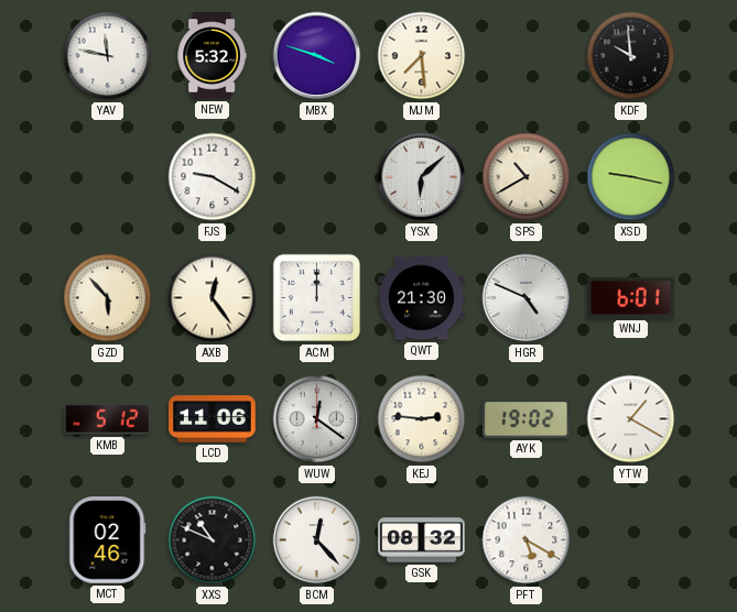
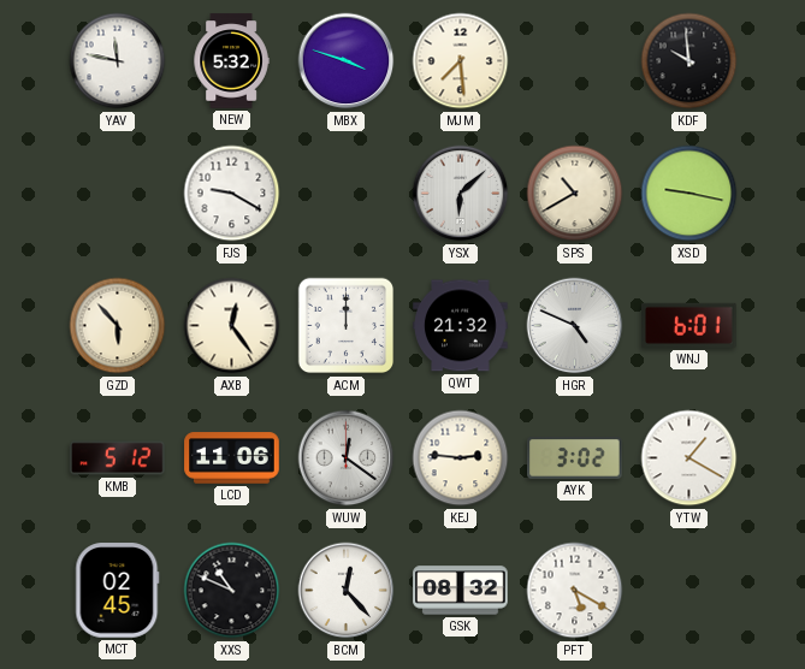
QWT: 21:30 -> 21:32 (461, 326)
AYK: 19:02 -> 3:02 (575, 458)
MCT: 02:46 -> 02:45 (118, 591)
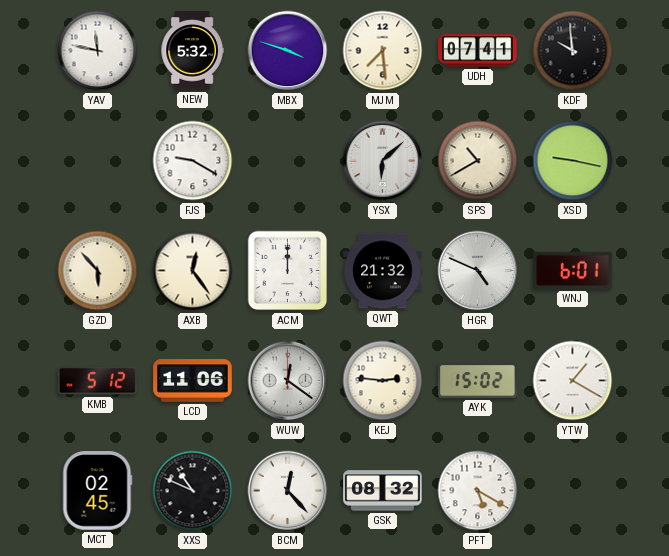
UDH: none -> 07:41 (478, 51)
AYK: 3:02 -> 15:02 (478, 381)
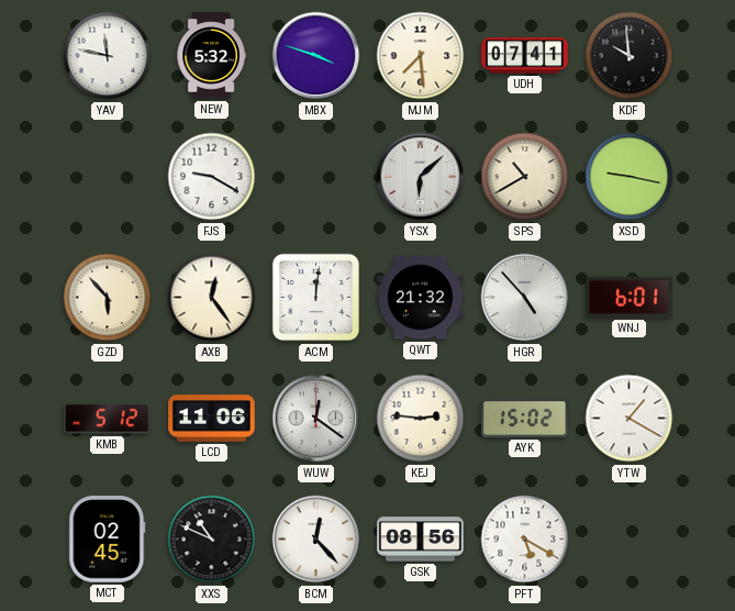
ACM: 12:00 -> 12:01 (316, 298)
HGR: 4:49 -> 4:53 (525, 298)
GSK: 08:32 -> 08:56 (421, 540)
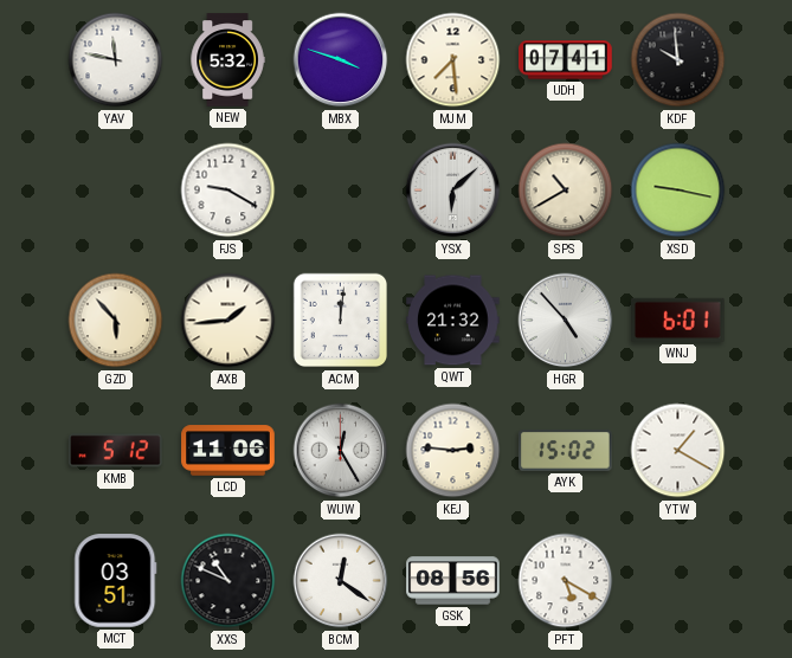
AXB: 12:24 -> 1:44 (228, 321)
WUW: 12:21 -> 12:25 (341, 451)
MCT: 02:45 -> 03:51 (116, 581)
BCM: 12:23 -> 12:21 (341, 581)
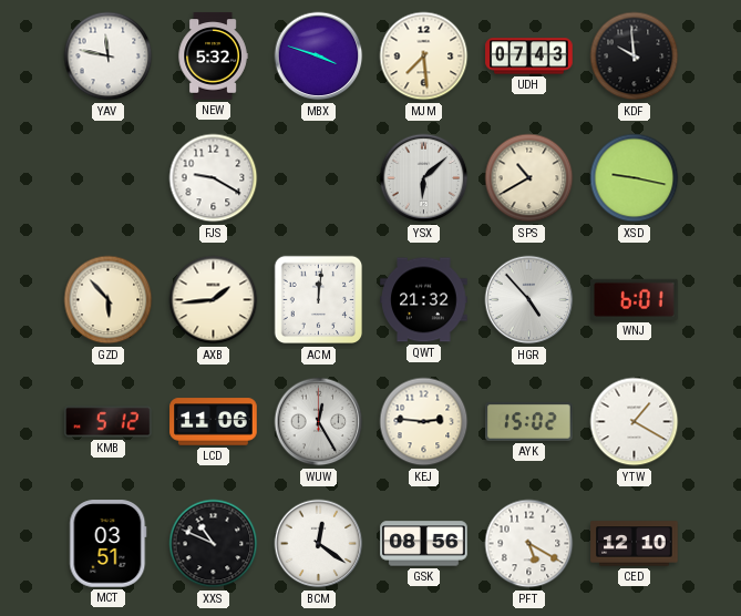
UDH: 07:41 -> 07:43 (529, 57)
CED: none -> 12:10 (635, 544)
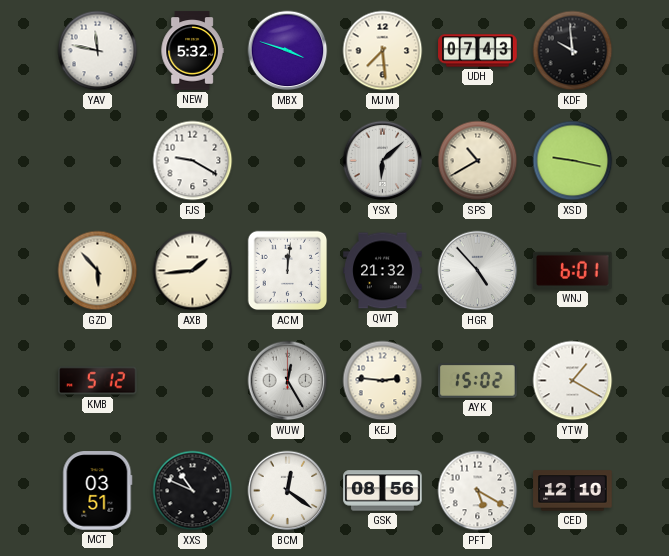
LCD: 11:06 -> none (214, 422)
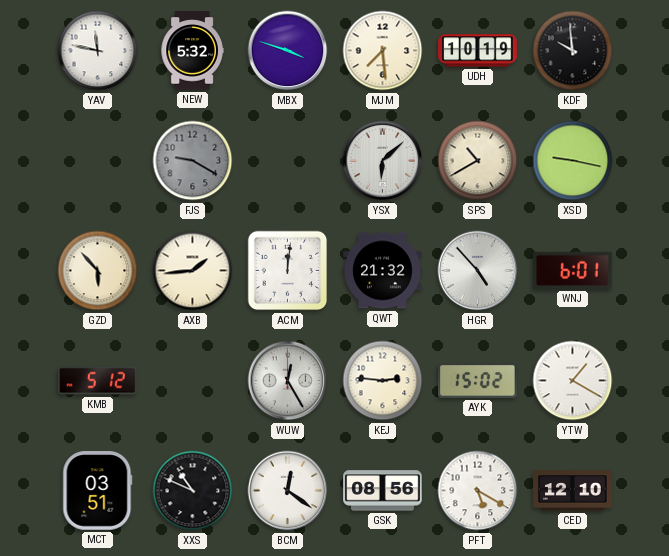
UDH: 07:43 -> 10:19 (478, 51)
FJS dial: white -> grey (193, 161)
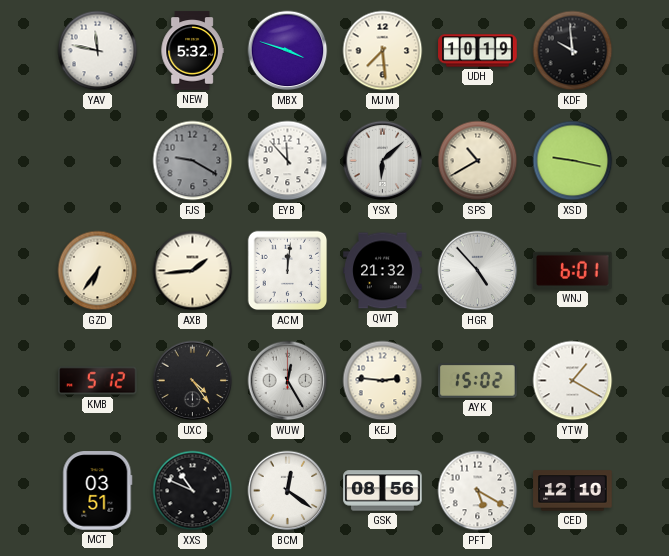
EYB: none -> 11:53 (288, 161)
GZD: 5:53 -> 6:36 (98, 271)
UXC: none -> 4:24 (193, 381)
